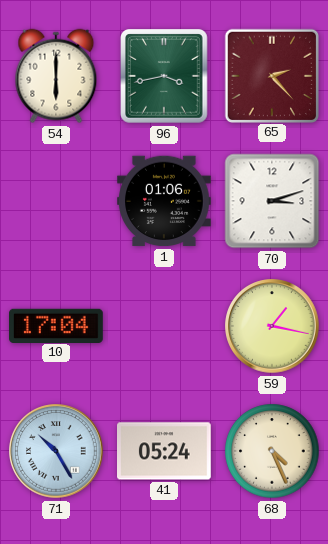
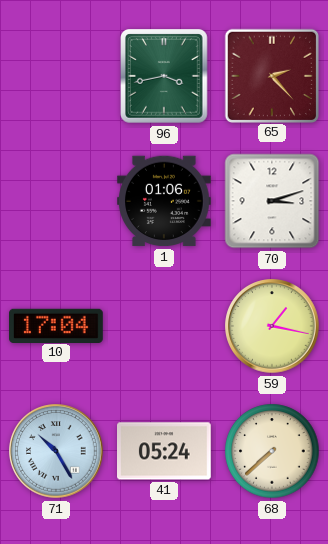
54: 6:00 -> none (56, 76)
68: 4:26 -> 7:38 (272, 451)
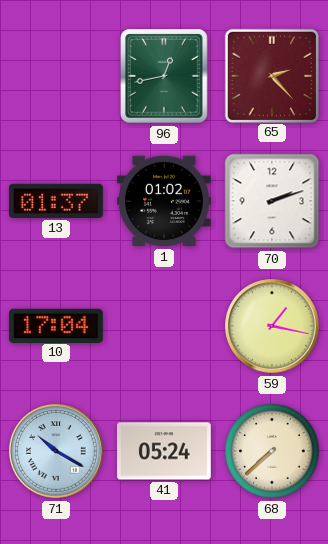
96: 3:43 -> 12:43 (165, 76)
13: none -> 01:37 (57, 201)
1: 01:06 -> 01:02 (165, 201)
70: 3:12 -> 2:12 (272, 201)
71: 10:25 -> 10:20 (56, 451)
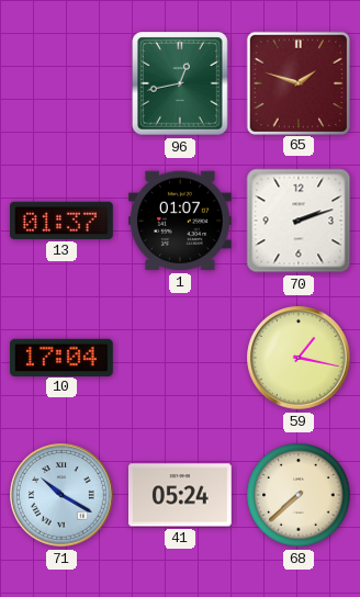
65: 2:23 -> 1:48 (297, 82)
1: 01:02 -> 01:07 (181, 221)
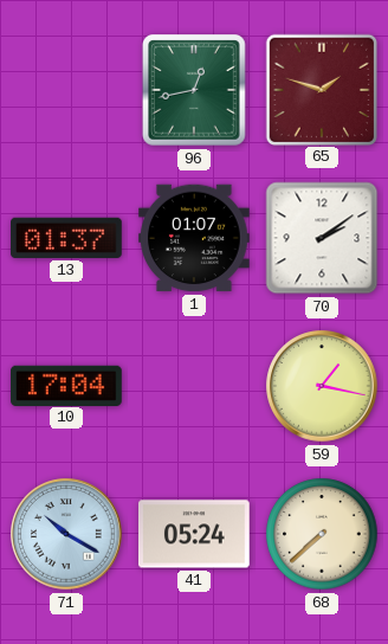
70: 2:12 -> 2:09 (322, 238)
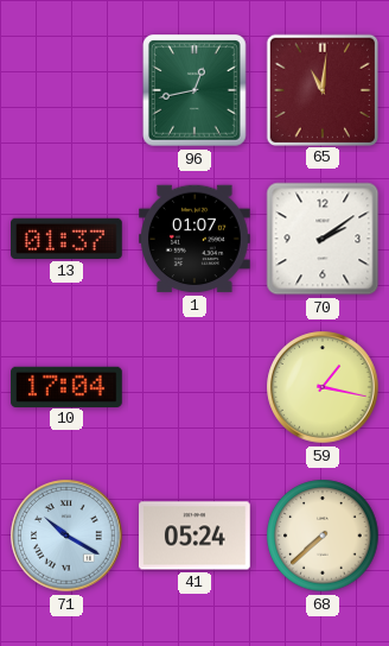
65: 1:48 -> 11:01 (321, 89)
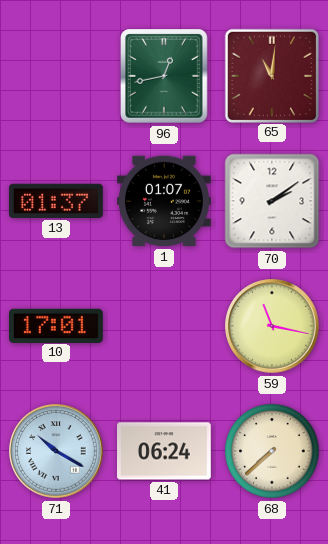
10: 17:04 -> 17:01 (57, 325)
59: 1:17 -> 11:17 (272, 326)
41: 05:24 -> 06:24 (165, 451)
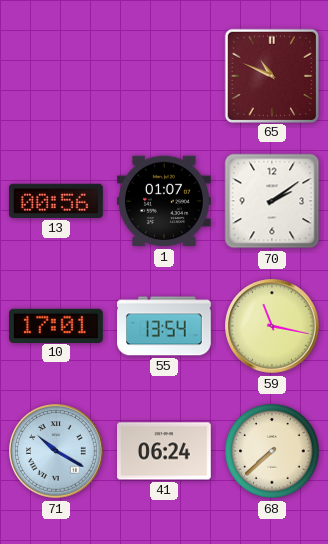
96: 12:43 -> none (165, 76)
65: 11:01 -> 10:49 (271, 75)
13: 01:37 -> 00:56 (57, 201)
55: none -> 13:54 (164, 326)
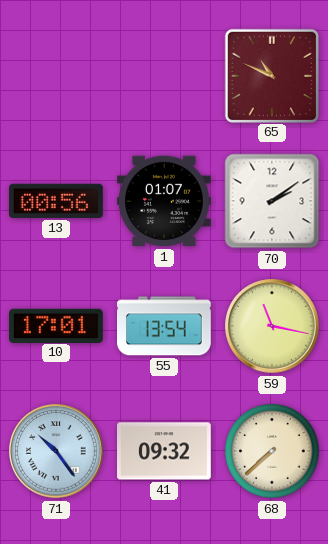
71: 10:20 -> 10:24 (56, 451)
41: 06:24 -> 09:32 (165, 451)
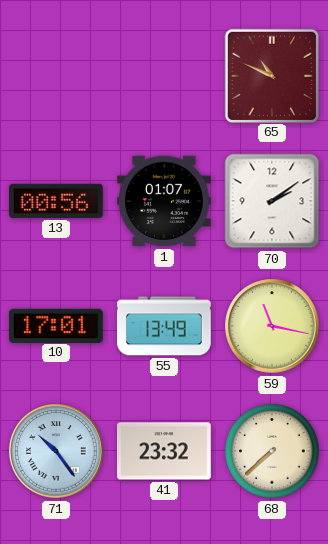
55: 13:54 -> 13:49 (164, 326)
41: 09:32 -> 23:32 (165, 451)
